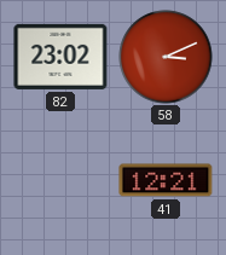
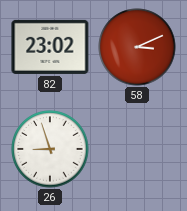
26: none -> 8:57 (50, 149)
41: 12:21 -> none (166, 180)
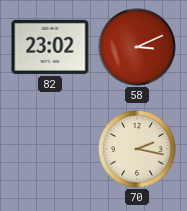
26: 8:57 -> none (50, 149)
70: none -> 2:17 (137, 149)
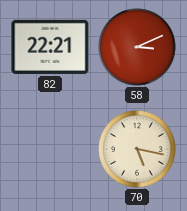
82: 23:02 -> 22:21 (50, 47)
70: 2:17 -> 5:17 (137, 149)
